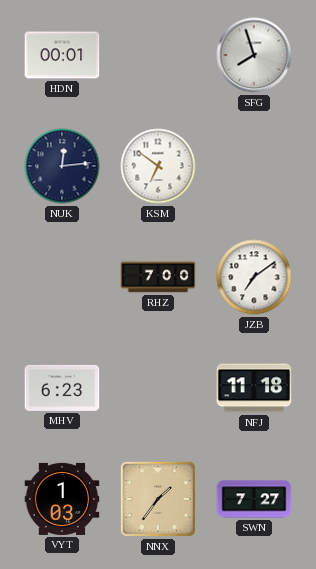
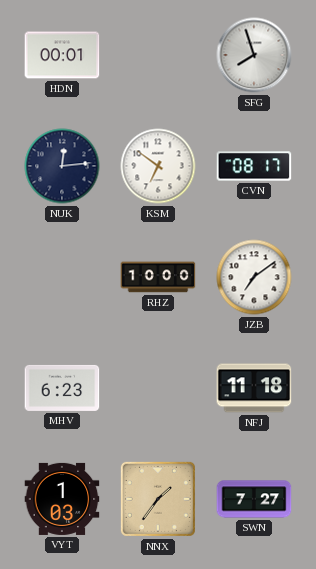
CVN: none -> 08:17 (254, 166)
RHZ: 7:00 -> 10:00 (158, 277)
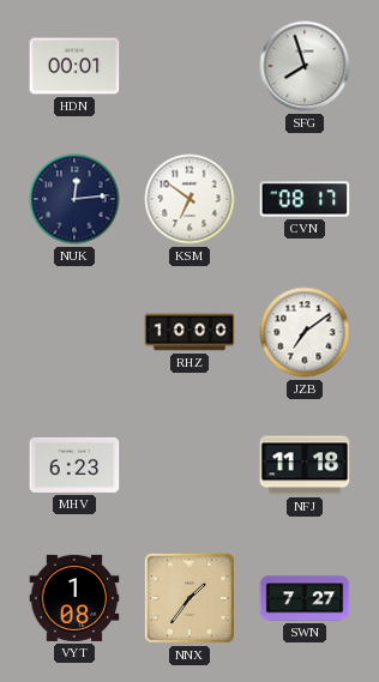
VYT: 1:03 -> 1:08 (74, 598)
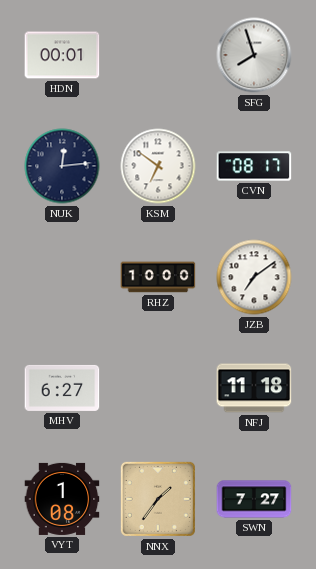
MHV: 6:23 -> 6:27 (62, 388)
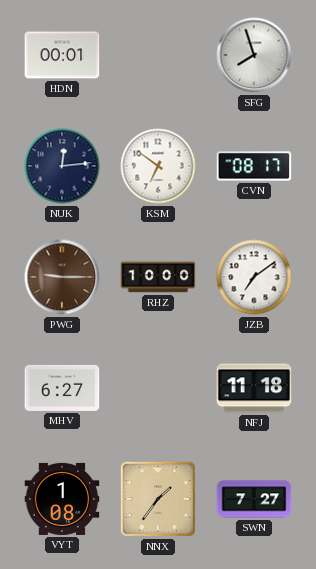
PWG: none -> 9:15 (62, 277)
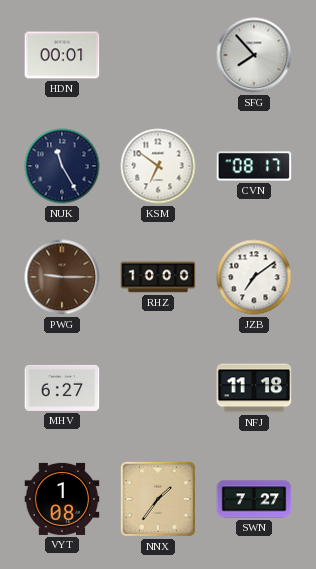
SFG: 7:57 -> 7:53 (254, 55)
NUK: 12:14 -> 11:25 (62, 166)
